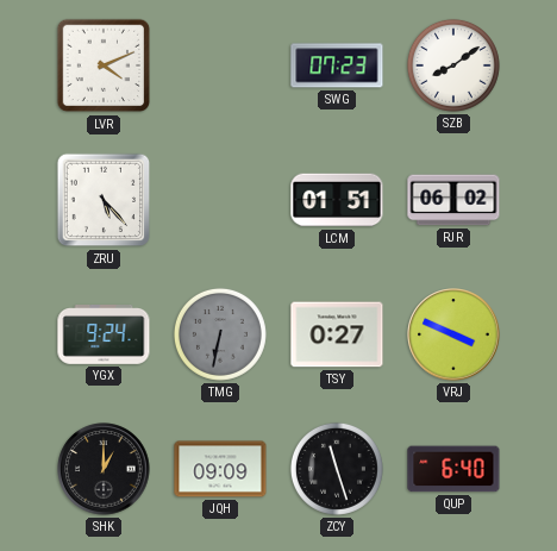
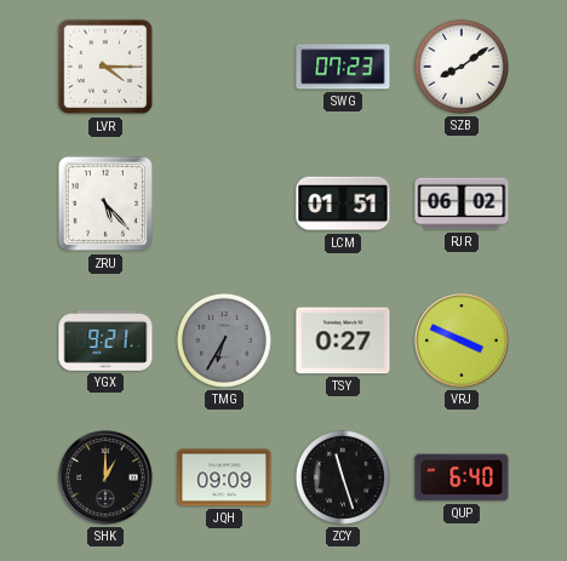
LVR: 4:11 -> 4:15 (105, 67)
YGX: 9:24 -> 9:21 (105, 342)
TMG: 6:32 -> 6:35 (224, 340)
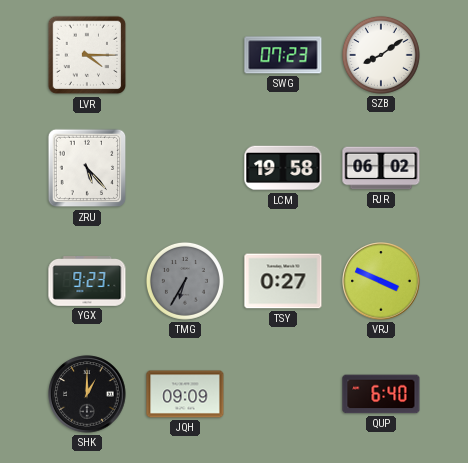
LCM: 01:51 -> 19:58 (283, 168)
YGX: 9:21 -> 9:23 (87, 282)
ZCY: 11:27 -> none (343, 477)
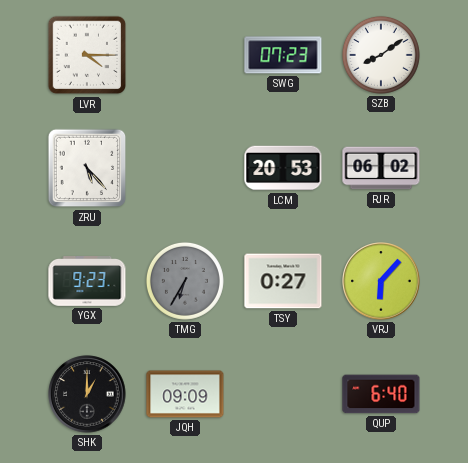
LCM: 19:58 -> 20:53 (283, 168)
VRJ: 3:49 -> 6:07 (381, 281)
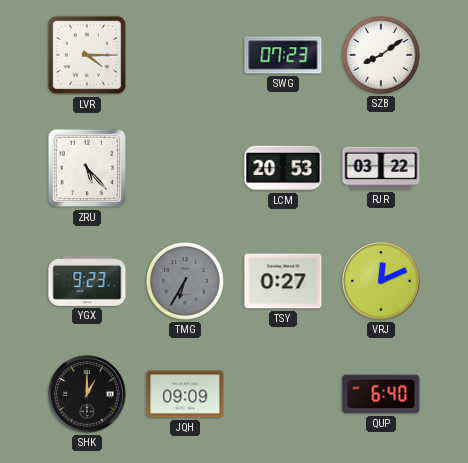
RJR: 06:02 -> 03:22 (381, 168)
VRJ: 6:07 -> 12:11 (381, 281)
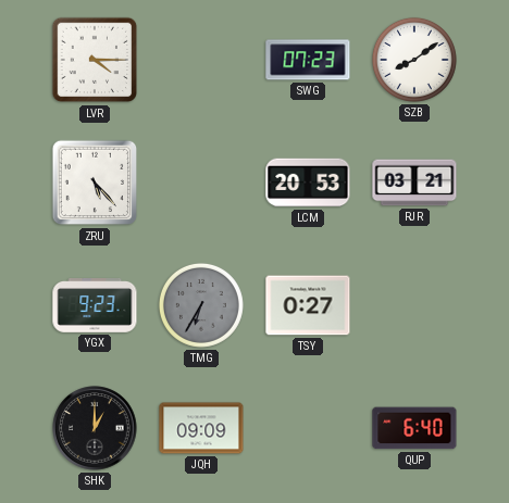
RJR: 03:22 -> 03:21 (414, 183)
VRJ: 12:11 -> none (381, 281)
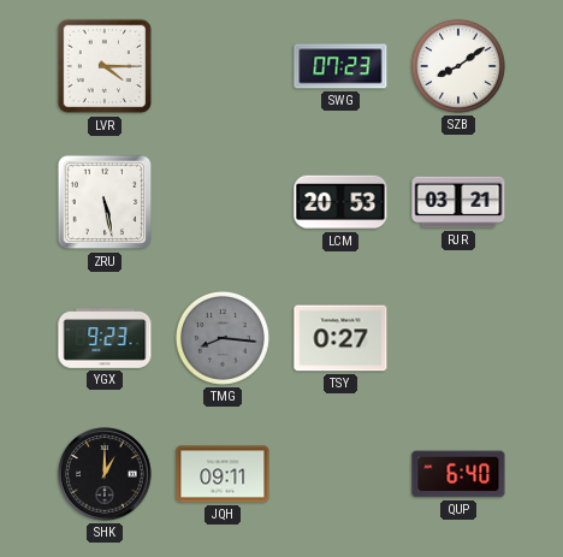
ZRU: 5:23 -> 5:28 (105, 202)
TMG: 6:35 -> 8:16 (223, 338)
JQH: 09:09 -> 09:11 (223, 474)
